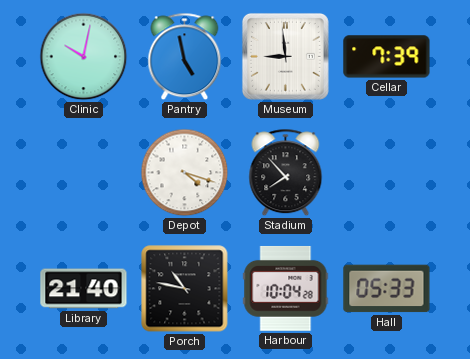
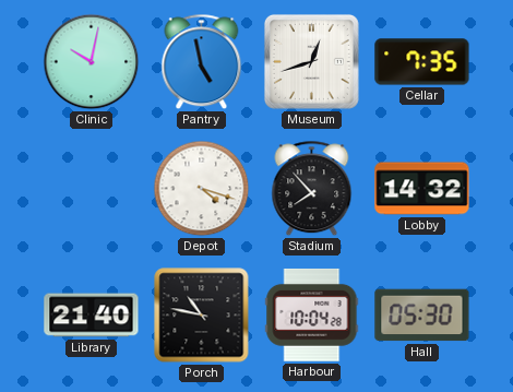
Museum: 8:59 -> 12:42 (311, 61)
Cellar: 7:39 -> 7:35 (422, 62)
Lobby: none -> 14:32 (422, 189)
Hall: 05:33 -> 05:30 (422, 316)
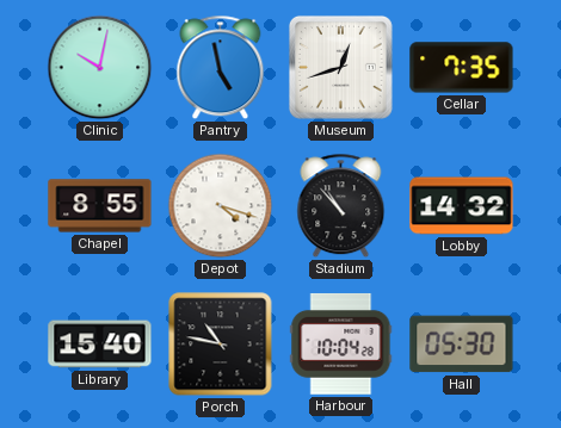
Chapel: none -> 8:55 (100, 206)
Stadium: 7:53 -> 10:53 (341, 206)
Library: 21:40 -> 15:40 (100, 345)
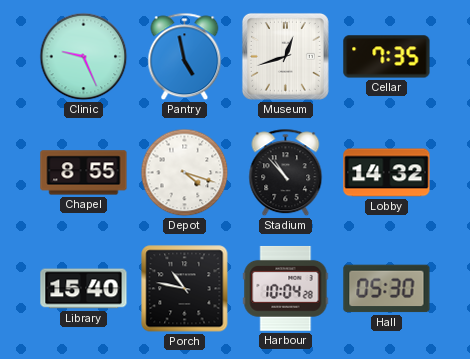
Clinic: 10:02 -> 9:26 (84, 57)
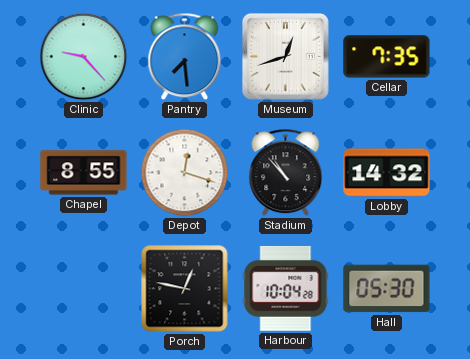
Clinic: 9:26 -> 9:23 (84, 57)
Pantry: 4:58 -> 7:29 (185, 57)
Depot: 4:18 -> 12:18 (185, 173)
Library: 15:40 -> none (84, 289)
Porch: 10:47 -> 12:47 (185, 289)
